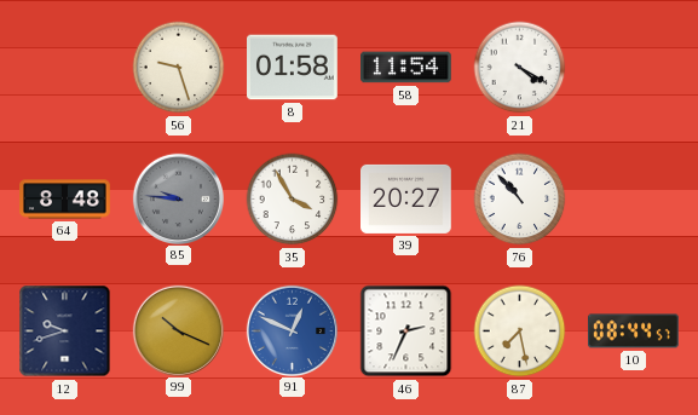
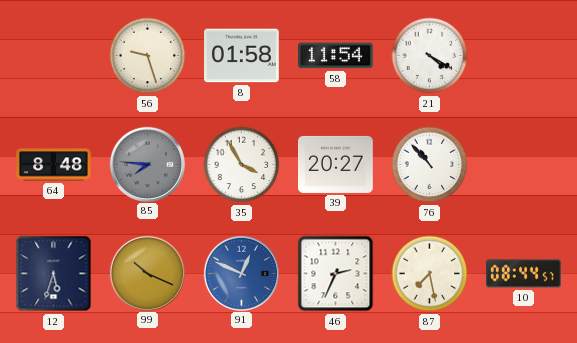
85: 9:46 -> 7:46 (147, 164)
12: 9:42 -> 5:33 (54, 274)
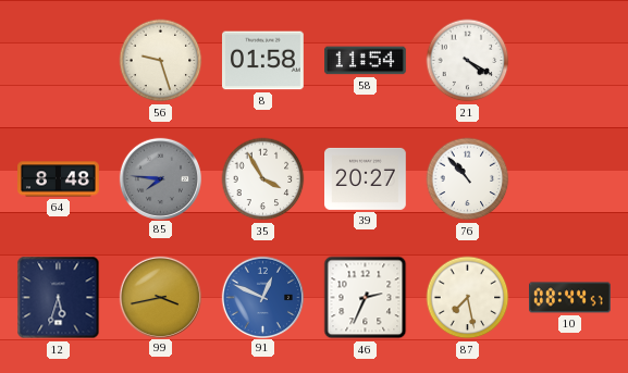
99: 10:19 -> 3:43 (160, 297)
